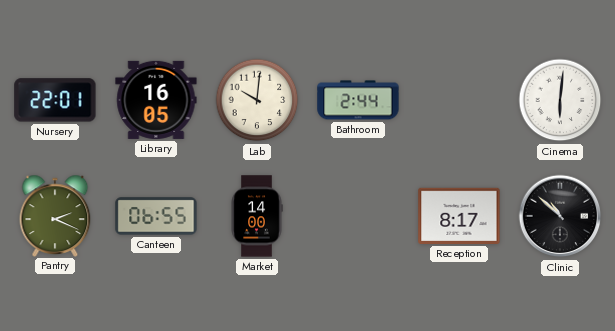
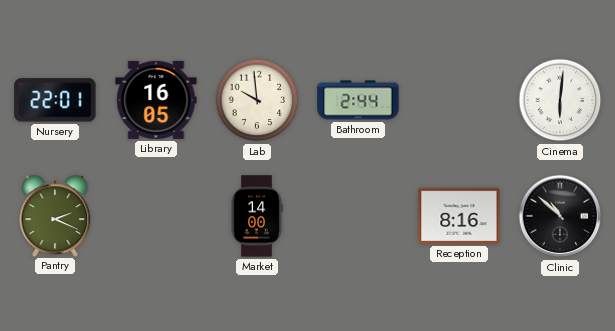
Lab: 10:01 -> 9:59 (257, 100)
Canteen: 06:55 -> none (156, 216)
Reception: 8:17 -> 8:16 (459, 216)
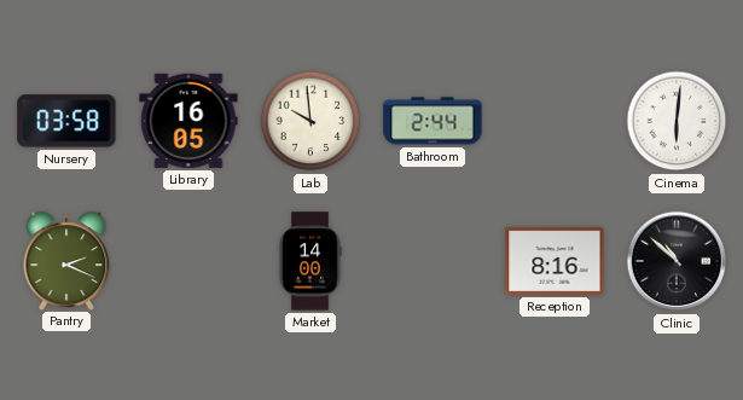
Nursery: 22:01 -> 03:58 (66, 121)
